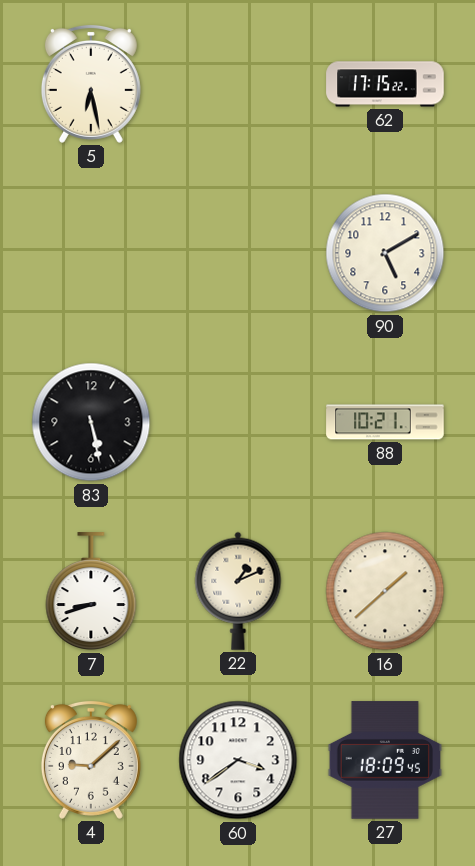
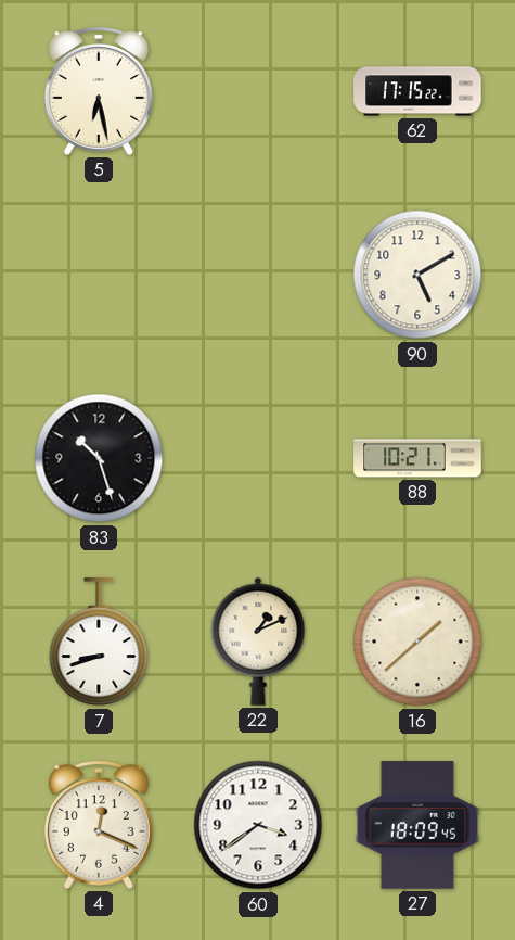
83: 5:28 -> 10:27 (99, 458)
4: 9:08 -> 12:19 (99, 825)
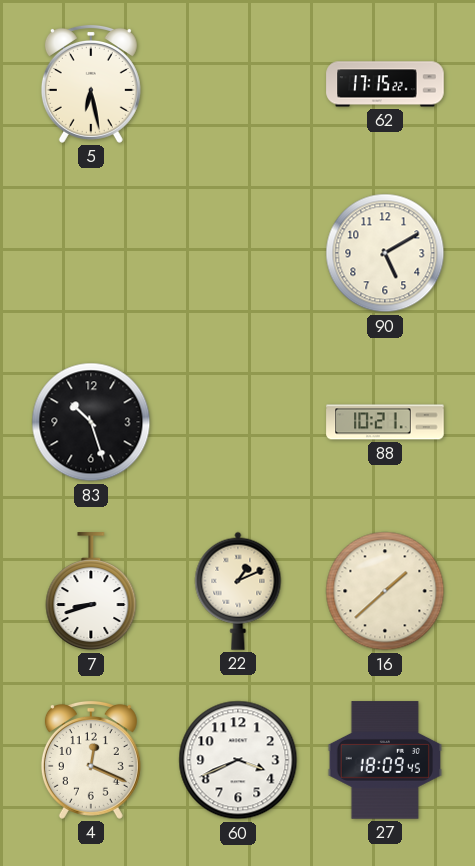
60: 3:39 -> 3:41 (238, 760)
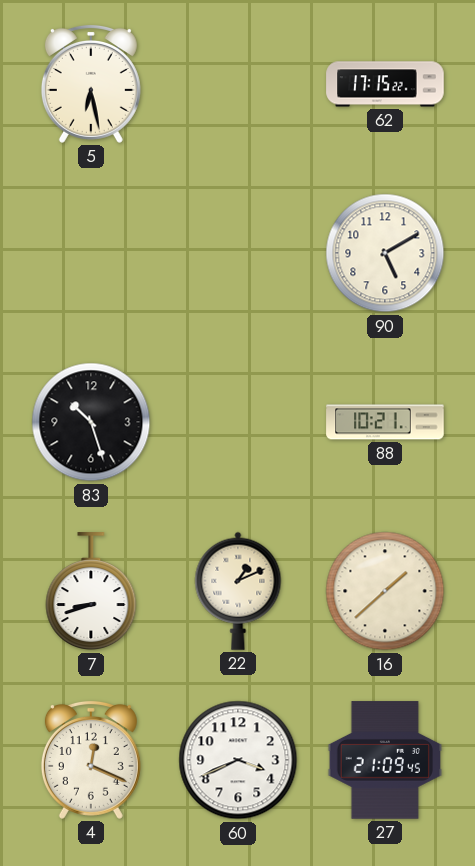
27: 18:09 -> 21:09 (385, 760)
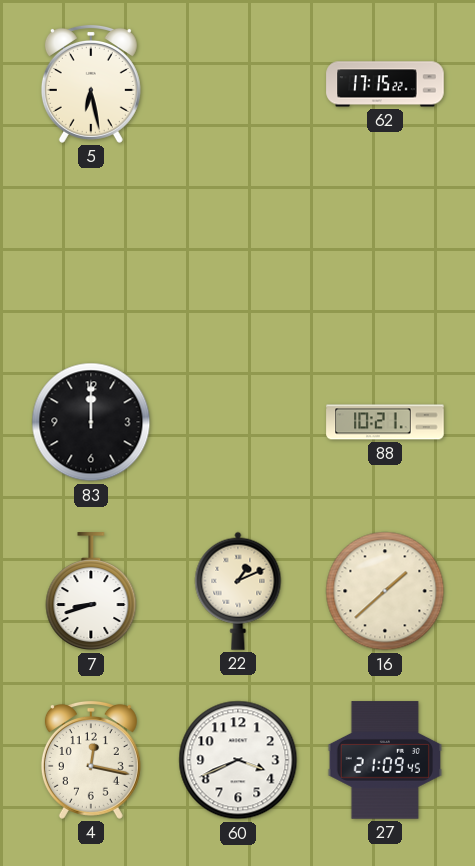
90: 5:10 -> none (385, 253)
83: 10:27 -> 12:00 (91, 422)
4: 12:19 -> 12:17 (91, 760)
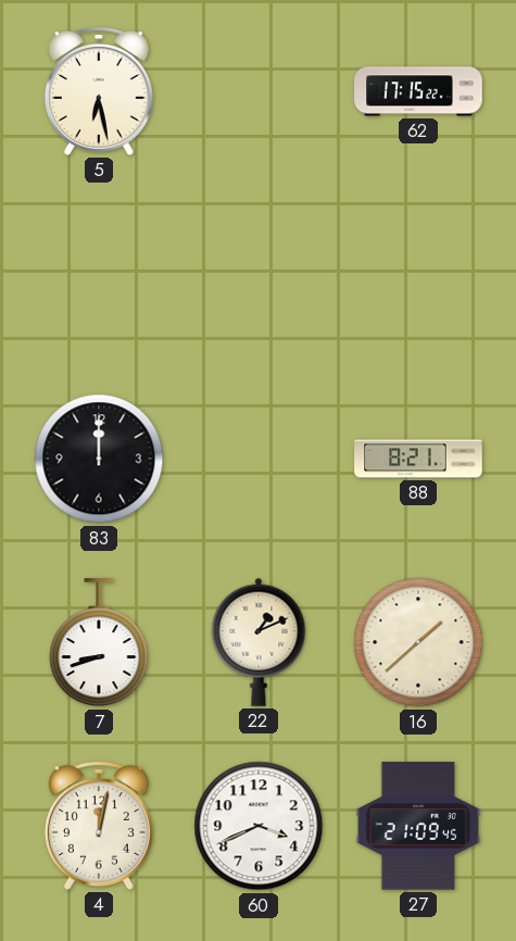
88: 10:21 -> 8:21 (418, 459)
4: 12:17 -> 12:02 (99, 826)
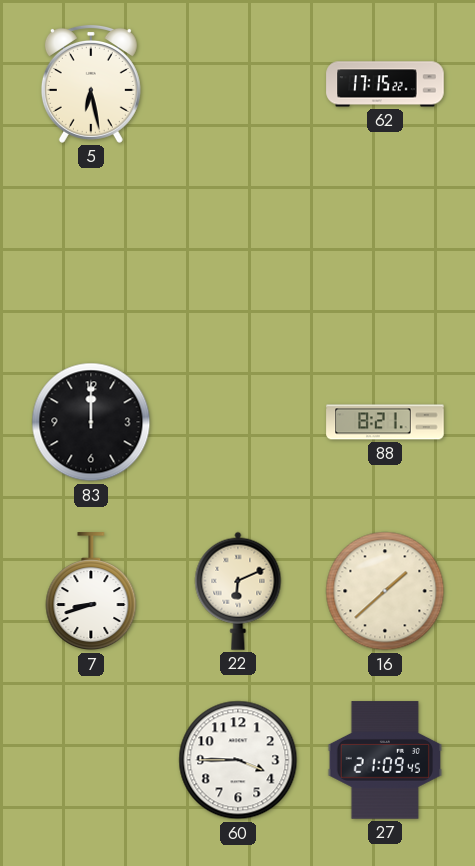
22: 1:11 -> 6:11 (238, 591)
4: 12:02 -> none (99, 826)
60: 3:41 -> 3:45 (238, 760)
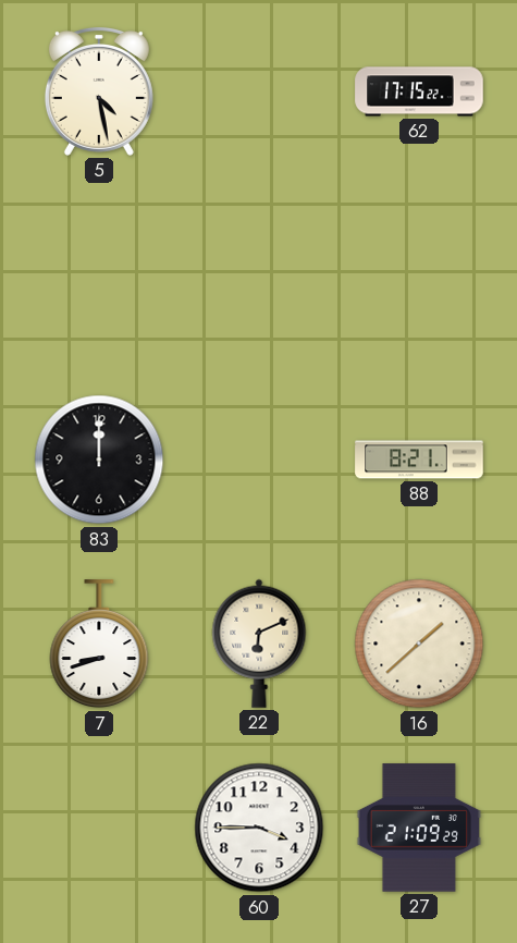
5: 6:28 -> 4:28 (99, 91)
27: 21:09:45 -> 21:09:29 (419, 828)
